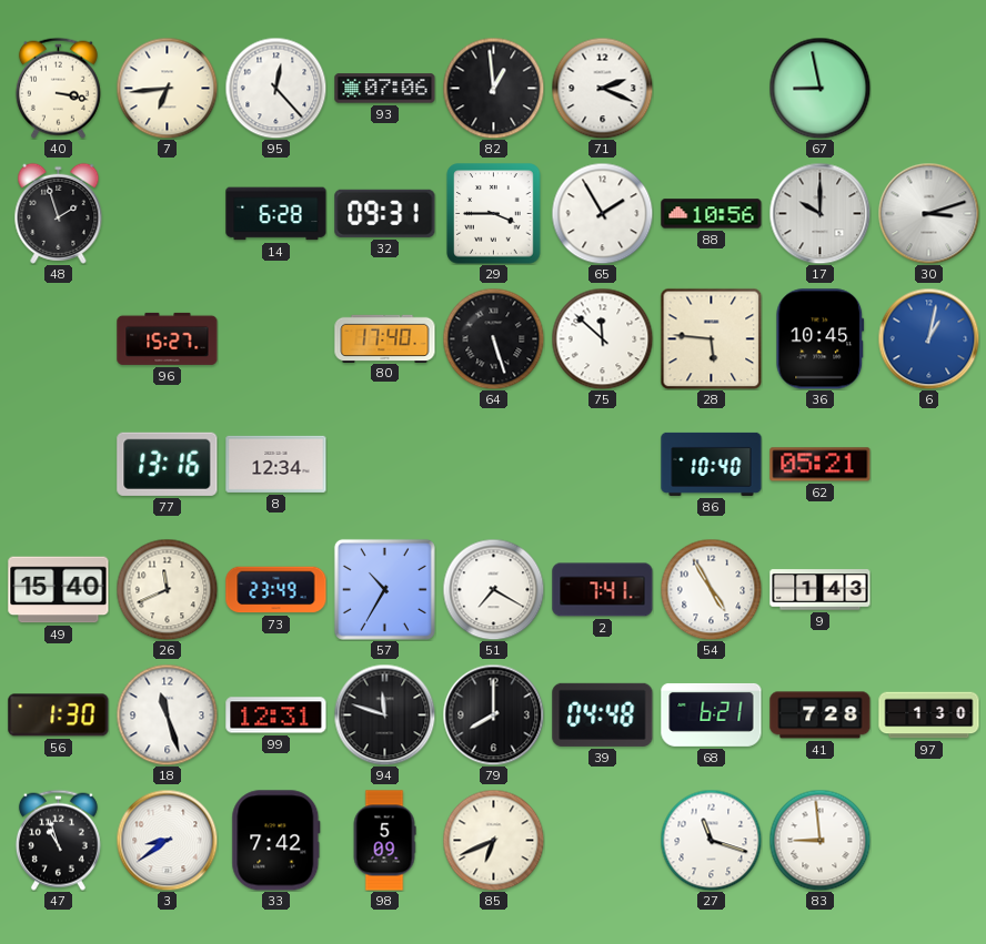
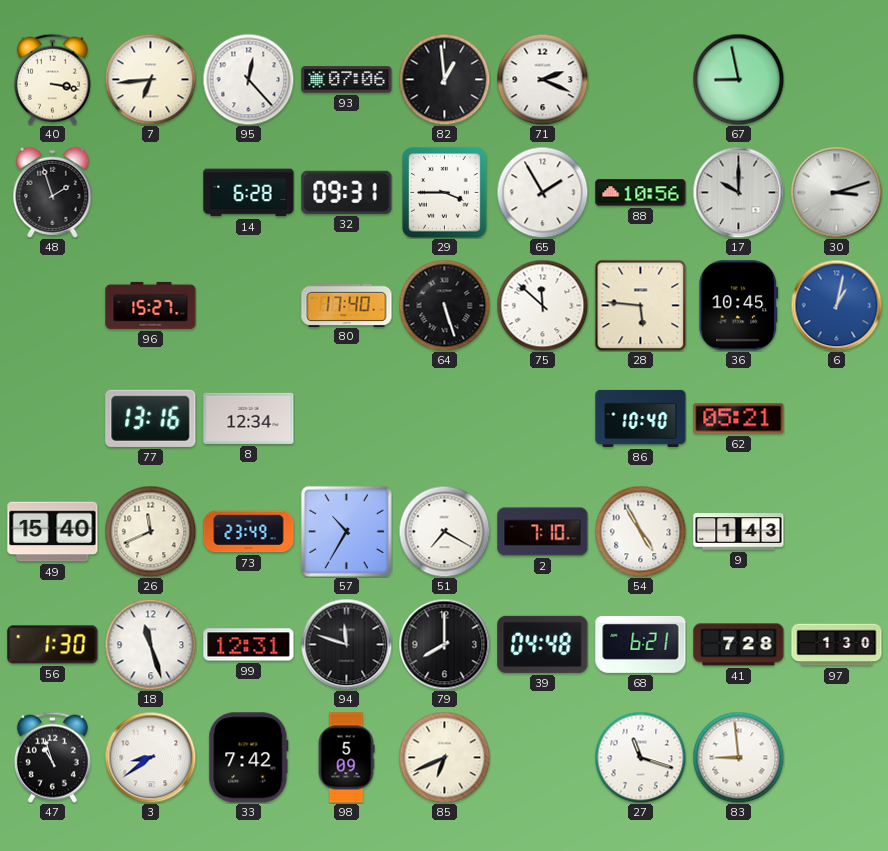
2: 7:41 -> 7:10 (543, 532)
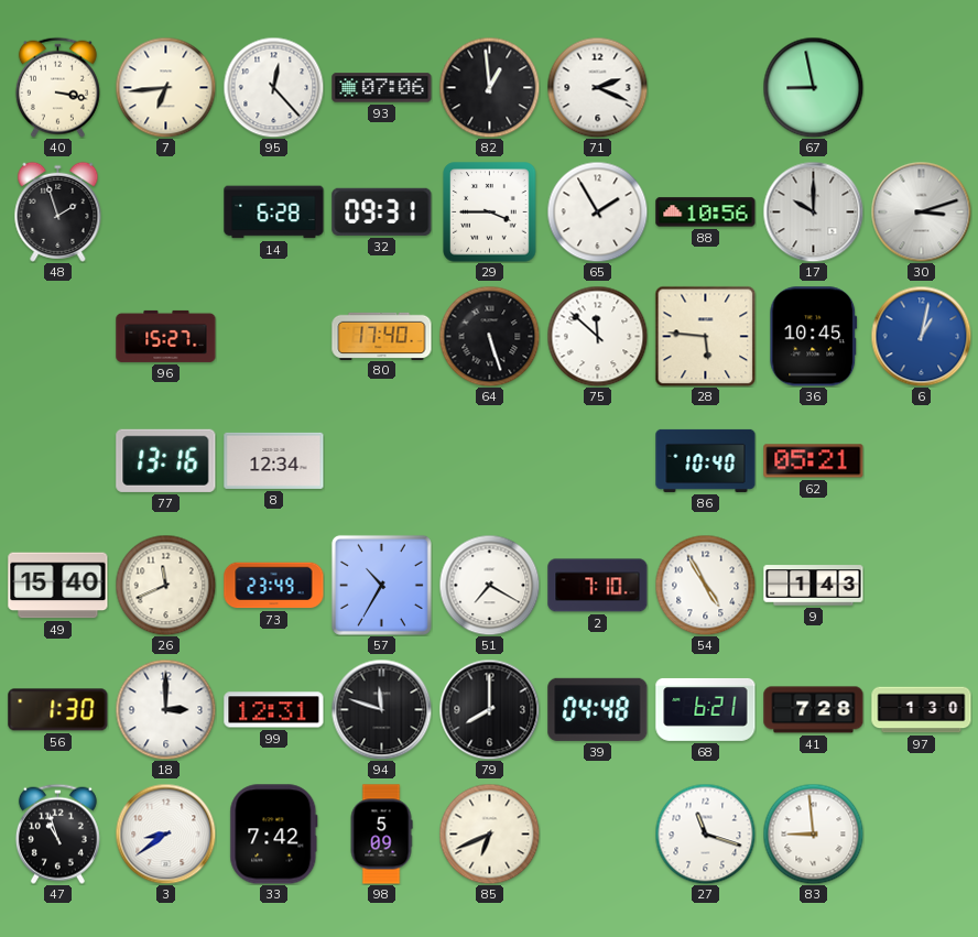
18: 11:27 -> 3:00 (165, 709)
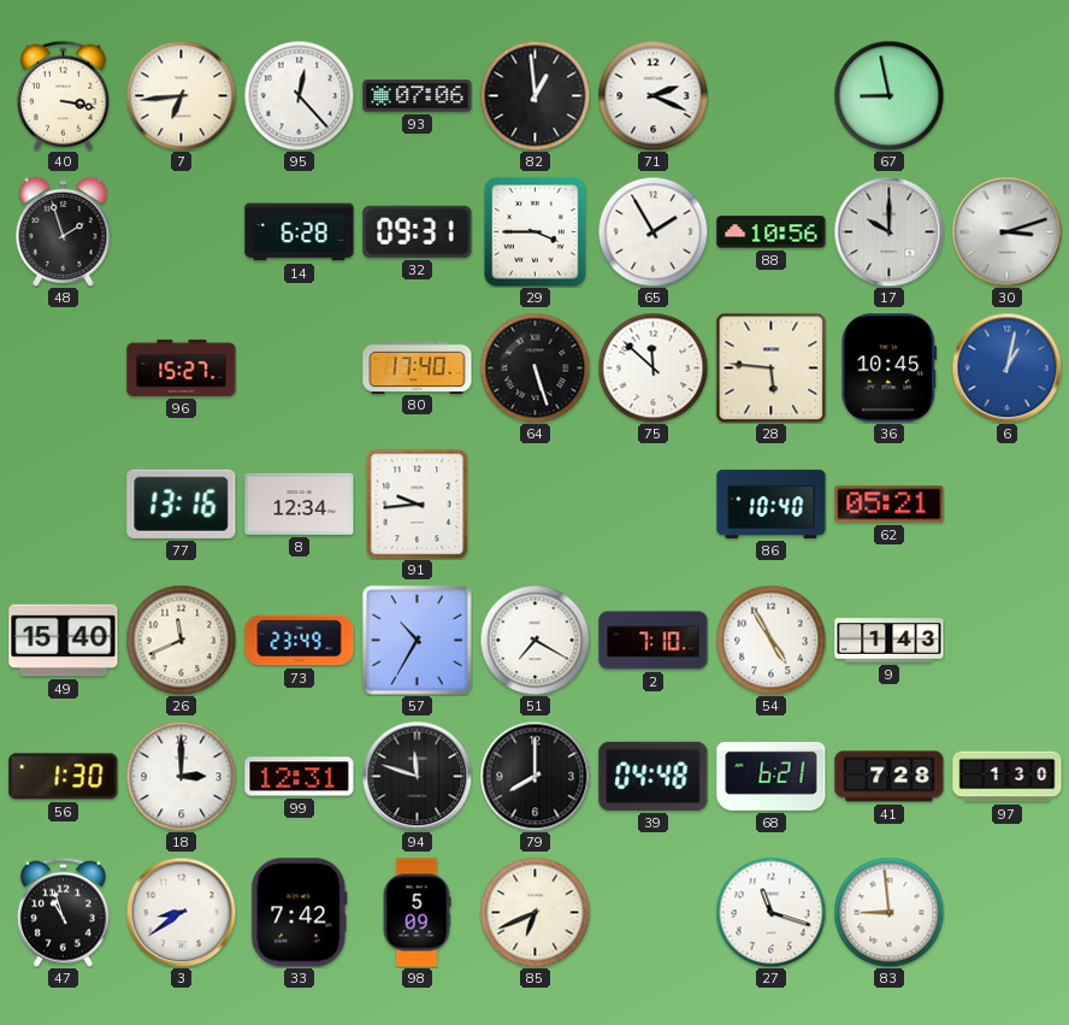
91: none -> 9:44 (418, 503)
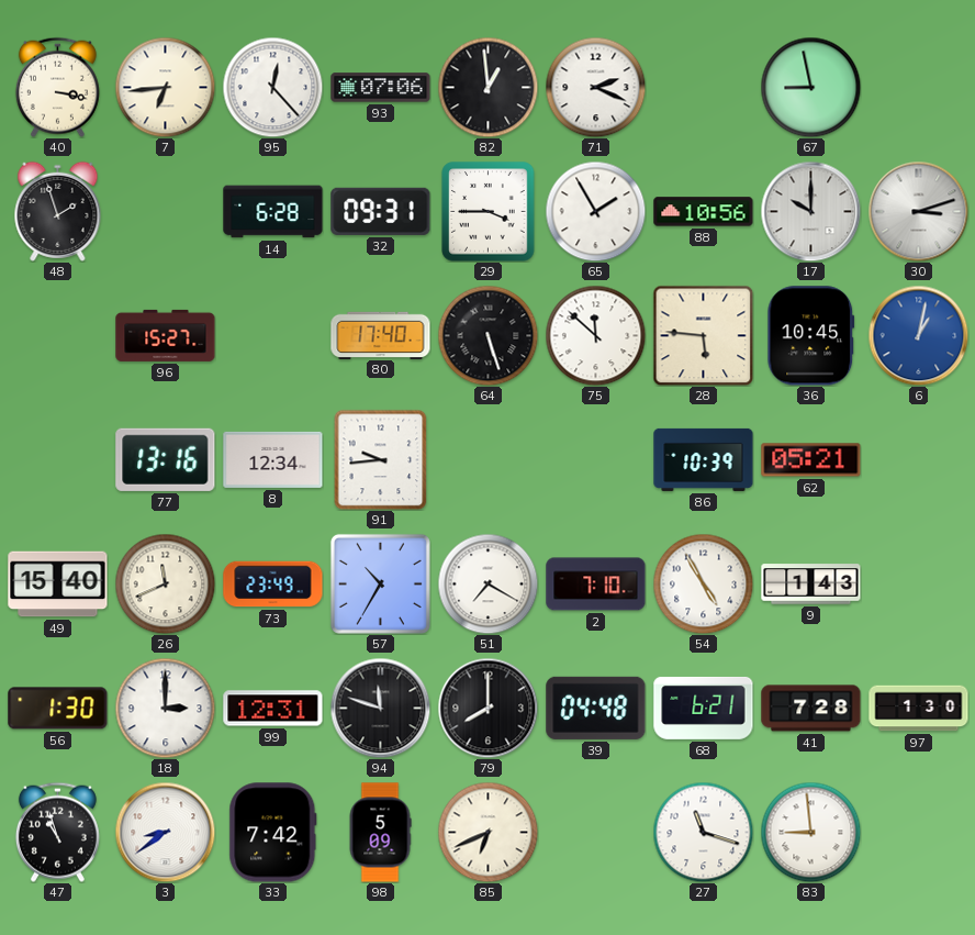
86: 10:40 -> 10:39 (704, 459)
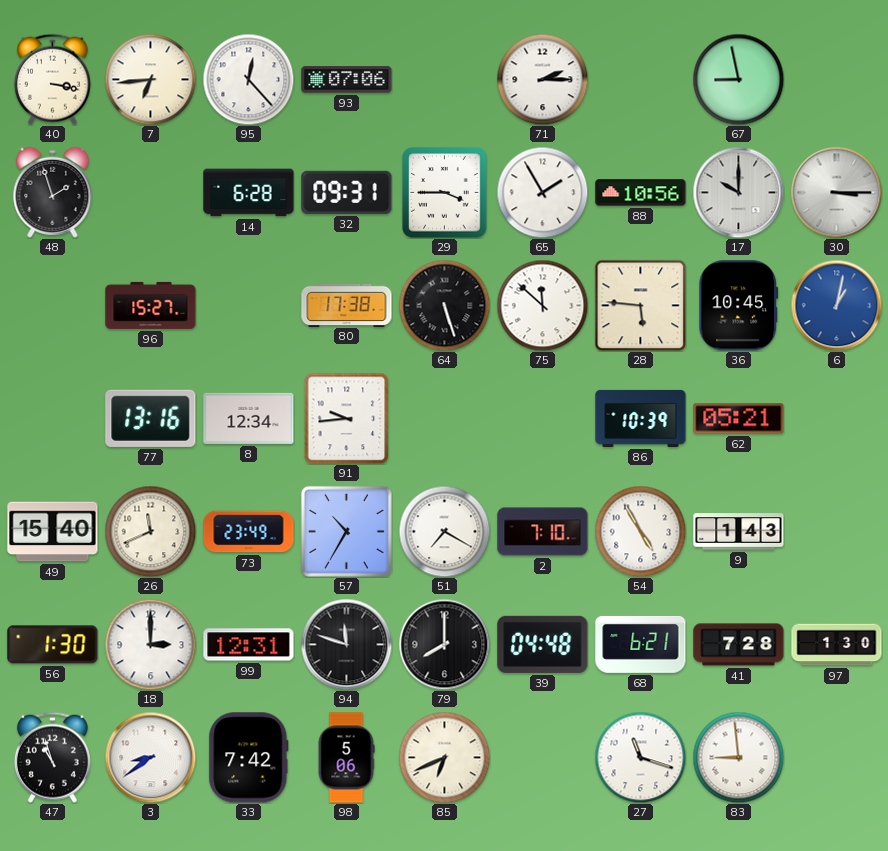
82: 12:59 -> none (487, 87)
71: 2:19 -> 2:15 (542, 79)
30: 3:12 -> 3:15 (836, 192)
80: 17:40 -> 17:38 (347, 305)
98: 5:09 -> 5:06 (346, 758)
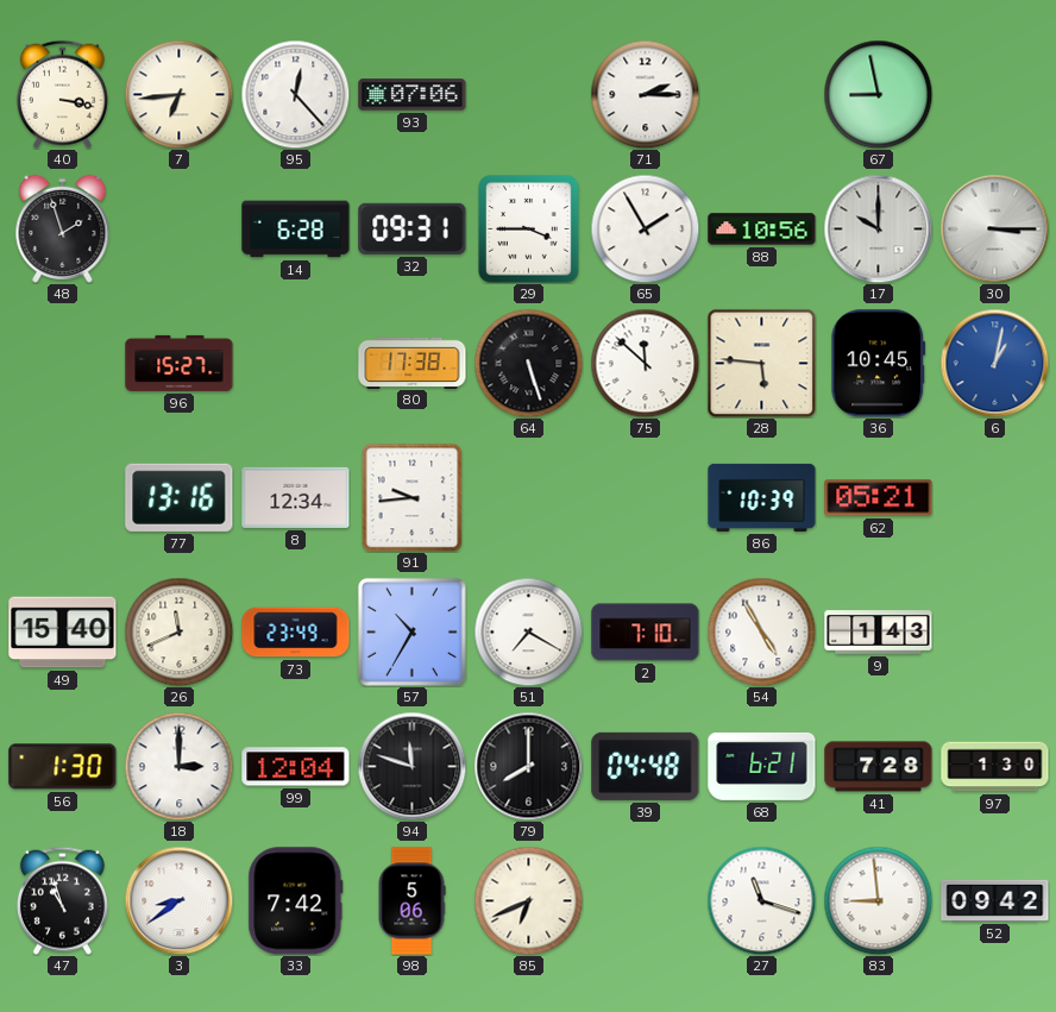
99: 12:31 -> 12:04 (296, 767)
52: none -> 09:42 (995, 900)
